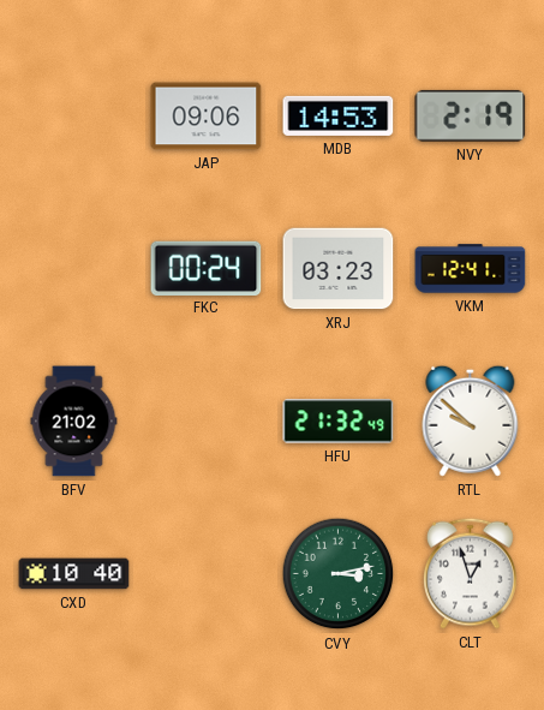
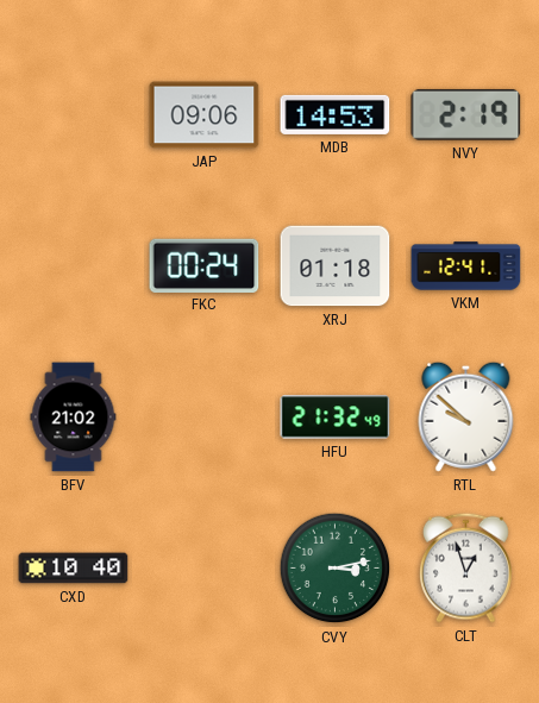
XRJ: 03:23 -> 01:18 (336, 266)
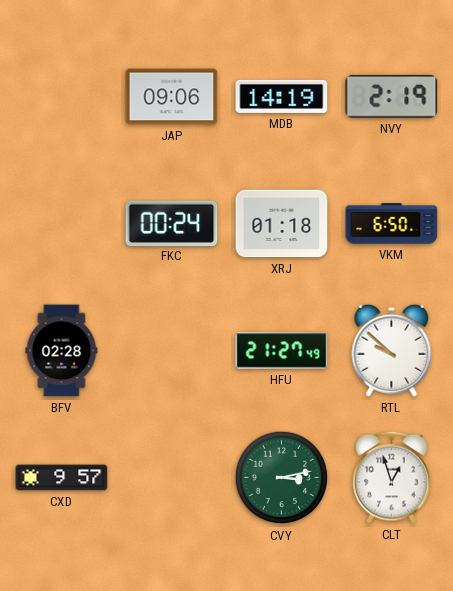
MDB: 14:53 -> 14:19 (282, 96)
VKM: 12:41 -> 6:50 (392, 224)
BFV: 21:02 -> 02:28 (62, 351)
HFU: 21:32 -> 21:27 (282, 351)
CXD: 10:40 -> 9:57 (62, 478)
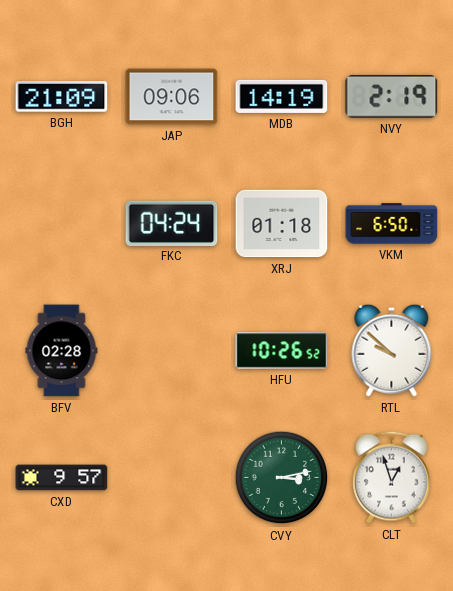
BGH: none -> 21:09 (62, 97)
FKC: 00:24 -> 04:24 (172, 223)
HFU: 21:27 -> 10:26 (282, 351)
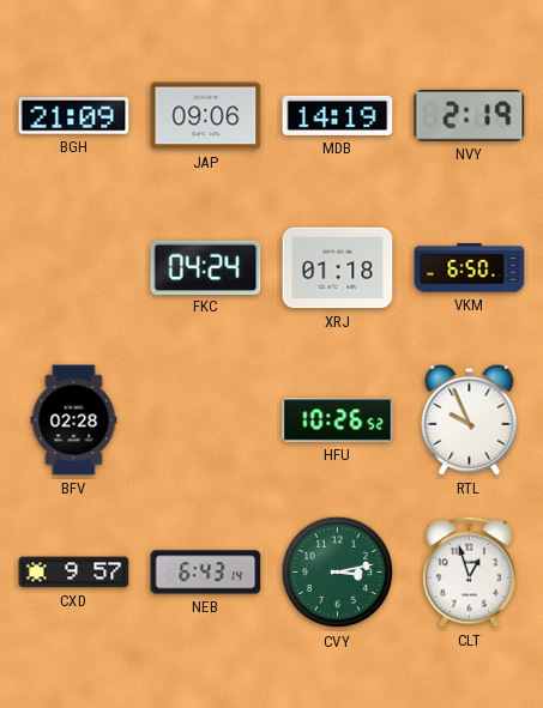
RTL: 9:52 -> 9:56 (470, 419)
NEB: none -> 6:43 (206, 573)
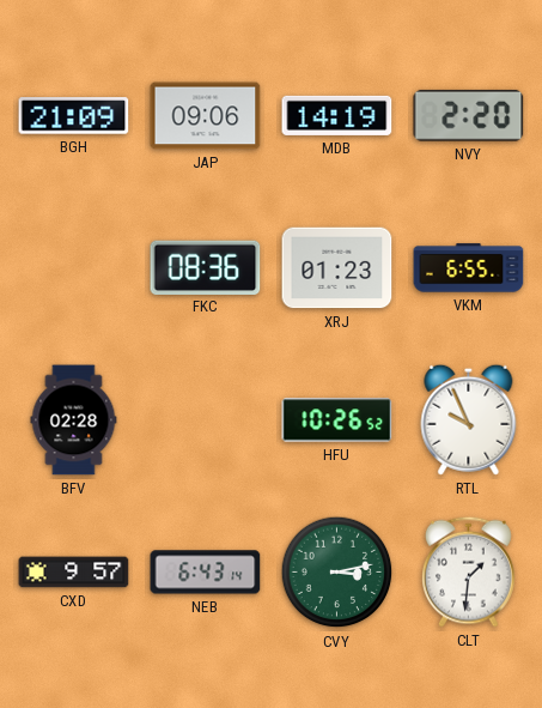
NVY: 2:19 -> 2:20 (469, 115)
FKC: 04:24 -> 08:36 (206, 267)
XRJ: 01:18 -> 01:23 (337, 268)
VKM: 6:50 -> 6:55 (469, 268)
CLT: 12:57 -> 1:31 (469, 571)
